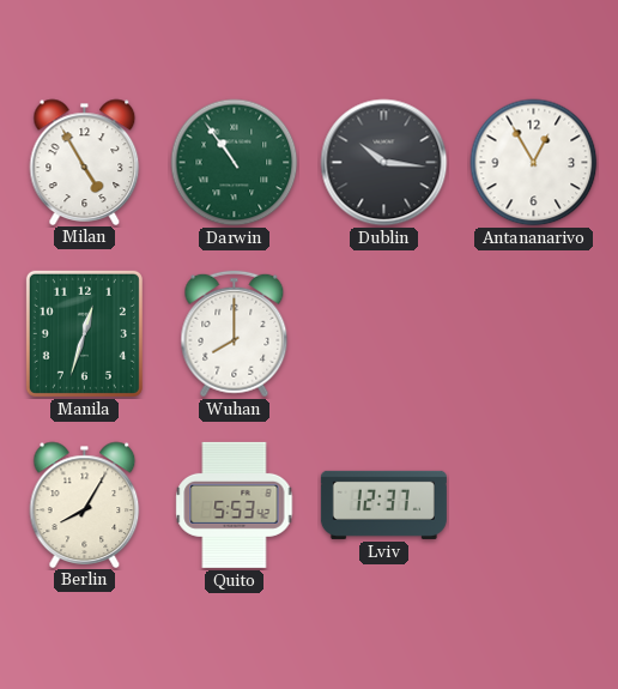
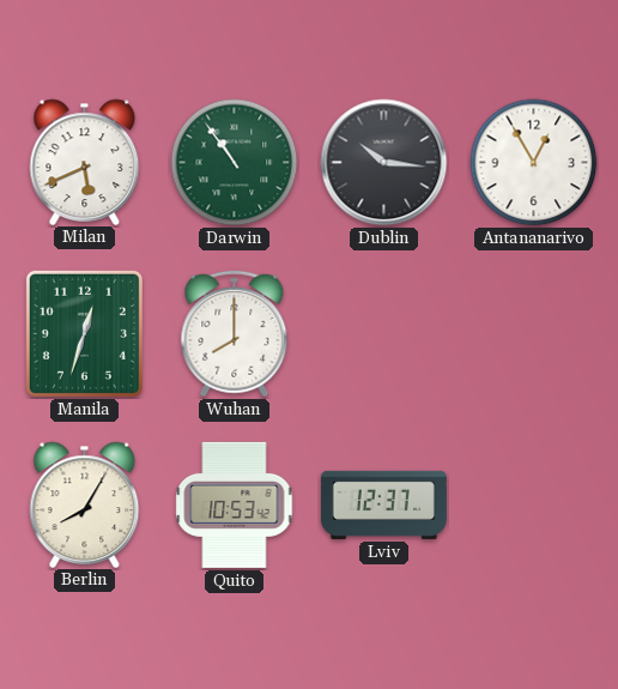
Milan: 4:55 -> 5:41 (85, 162)
Quito: 5:53 -> 10:53 (235, 504)
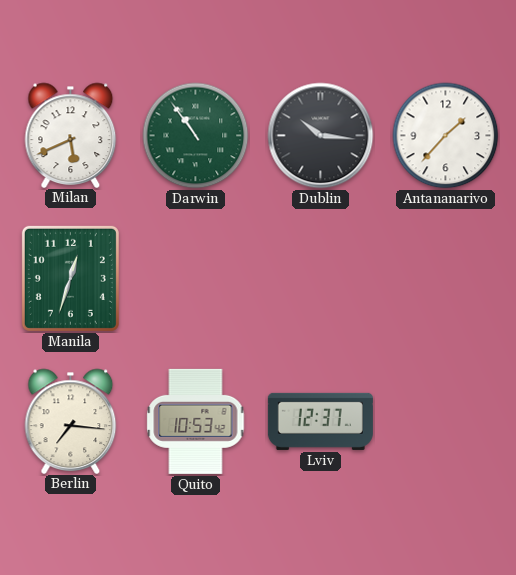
Antananarivo: 12:55 -> 1:37 (446, 136)
Wuhan: 8:00 -> none (235, 334)
Berlin: 8:05 -> 7:16 (71, 421)
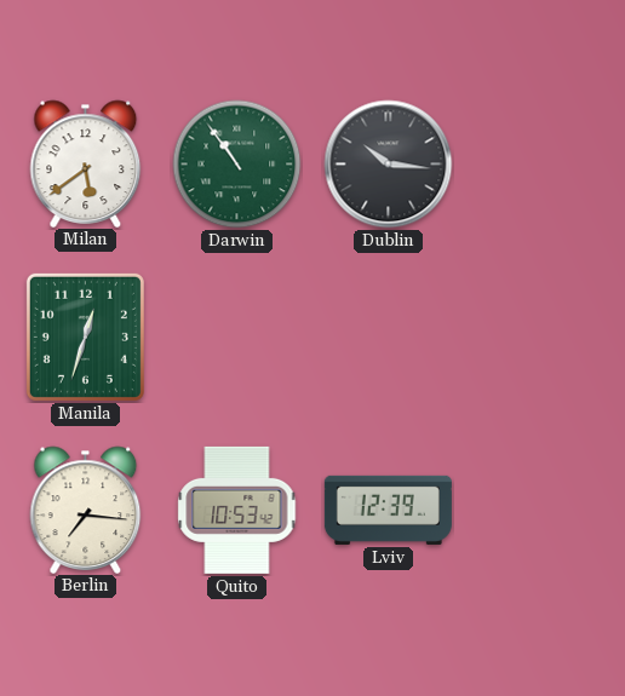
Milan: 5:41 -> 5:39 (86, 163)
Antananarivo: 1:37 -> none (446, 136)
Lviv: 12:37 -> 12:39 (388, 510)
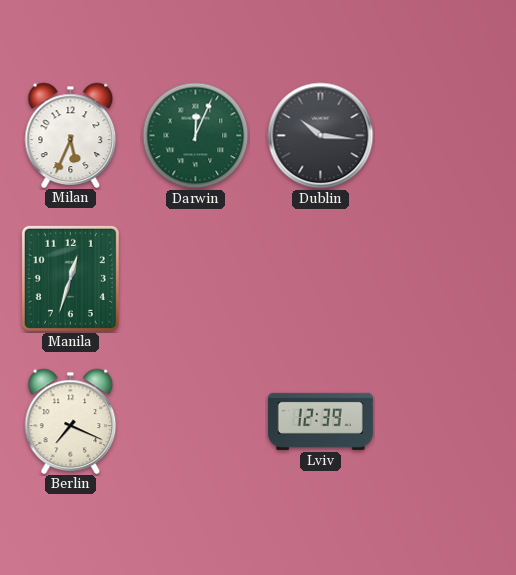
Milan: 5:39 -> 5:34 (71, 135)
Darwin: 10:54 -> 12:04 (196, 136)
Berlin: 7:16 -> 7:19 (71, 421)
Quito: 10:53 -> none (237, 510)
